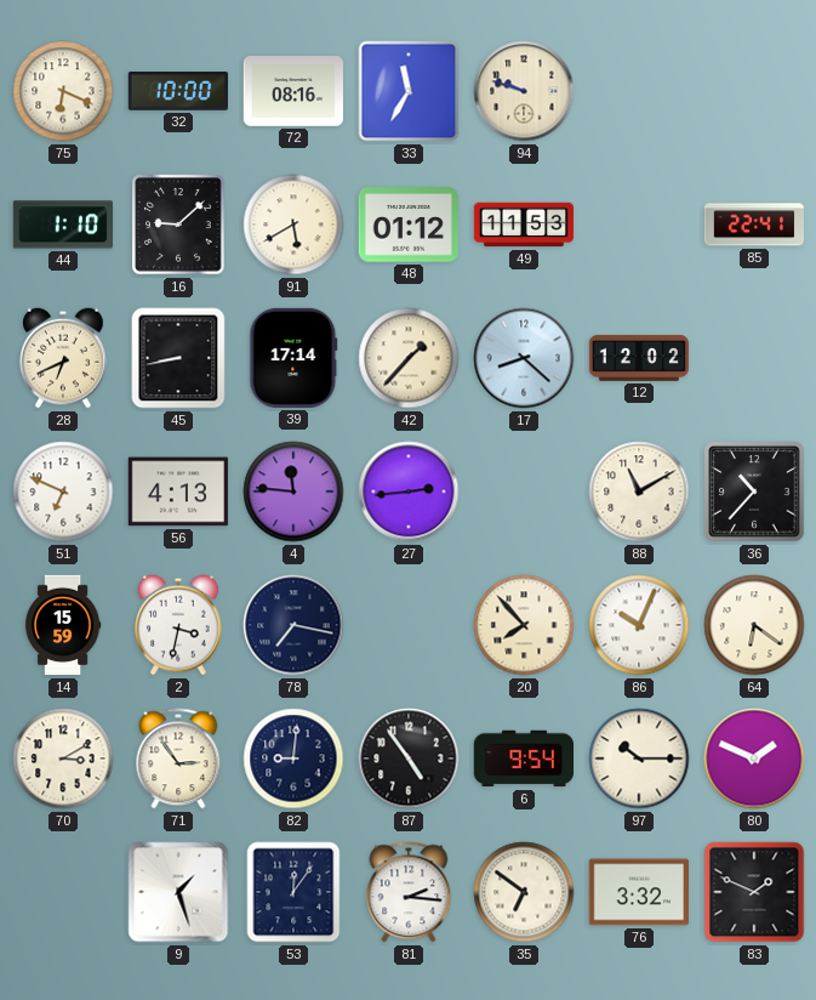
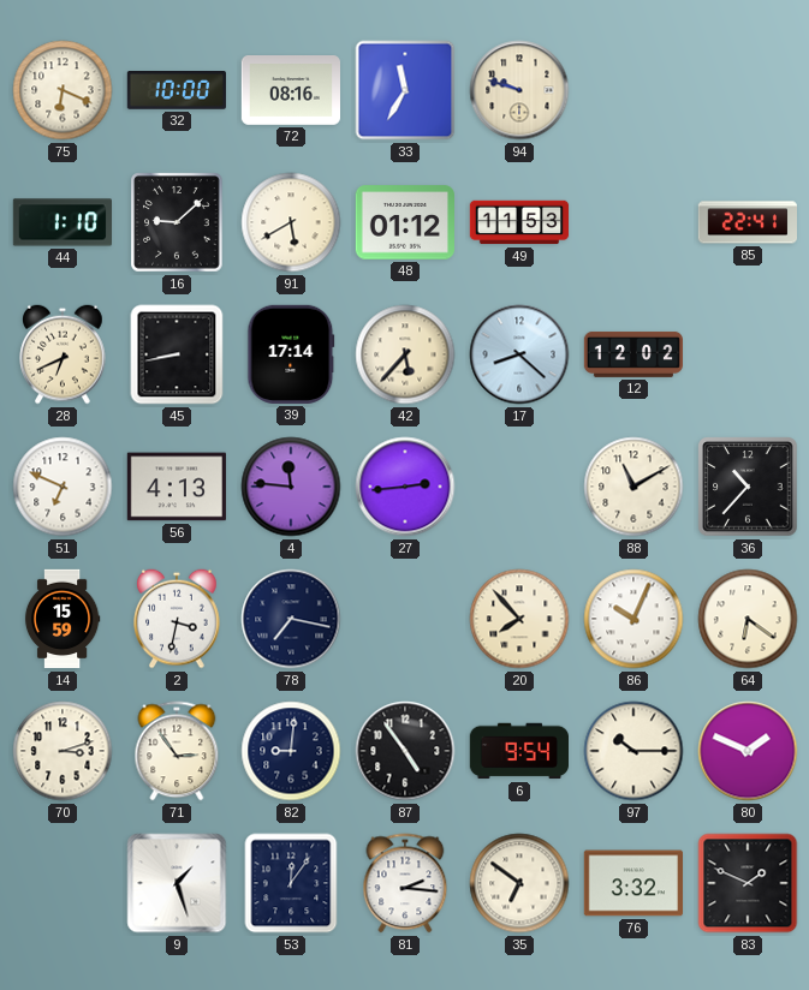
42: 1:37 -> 5:37 (405, 354)
70: 3:10 -> 3:12 (63, 751)
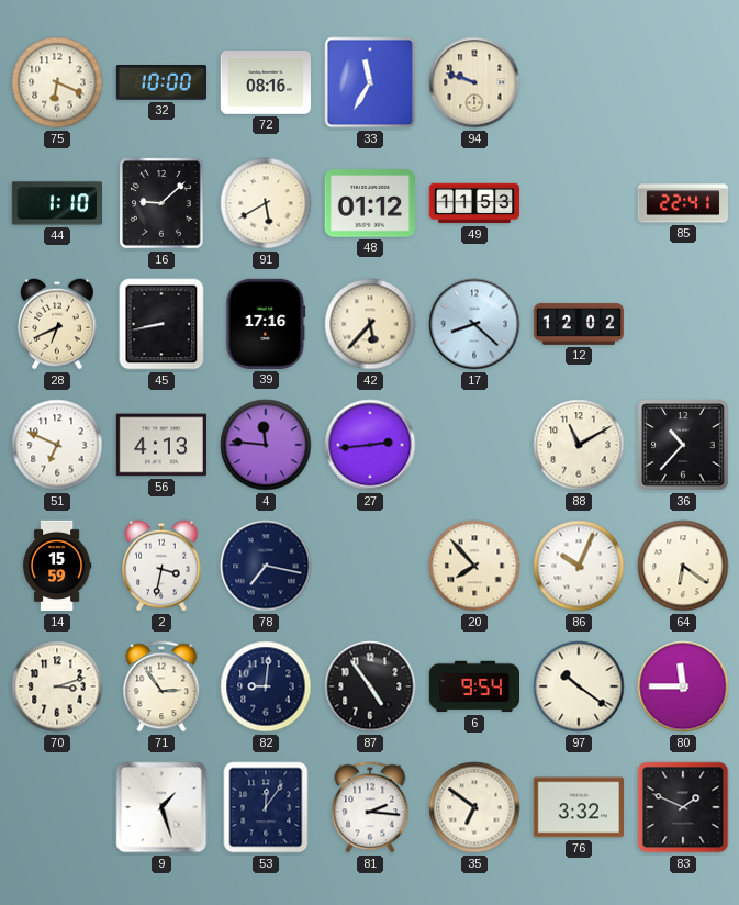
39: 17:14 -> 17:16 (266, 324)
97: 10:15 -> 10:21 (579, 686)
80: 1:49 -> 11:45 (683, 686)
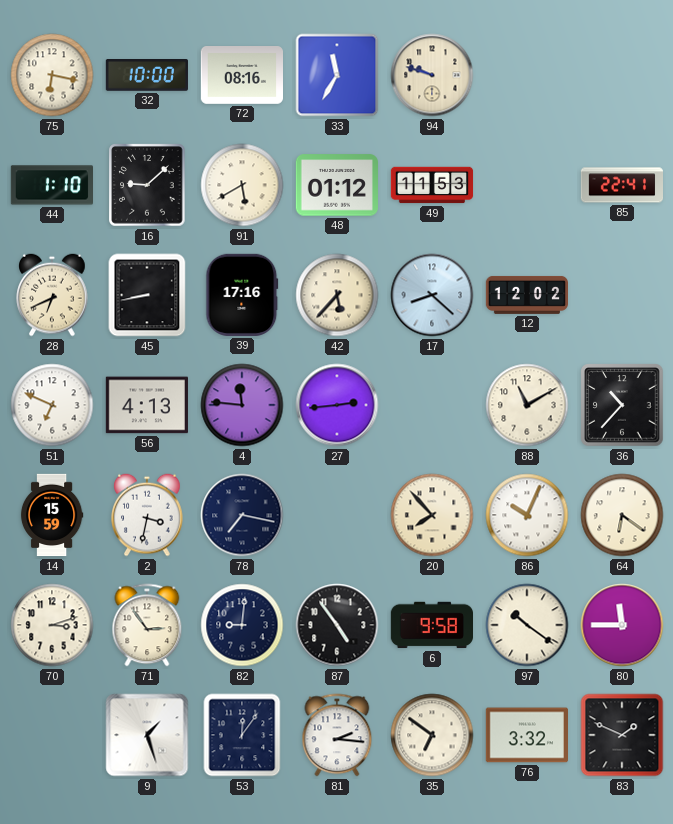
75: 6:19 -> 6:17 (52, 75)
6: 9:54 -> 9:58 (431, 625)
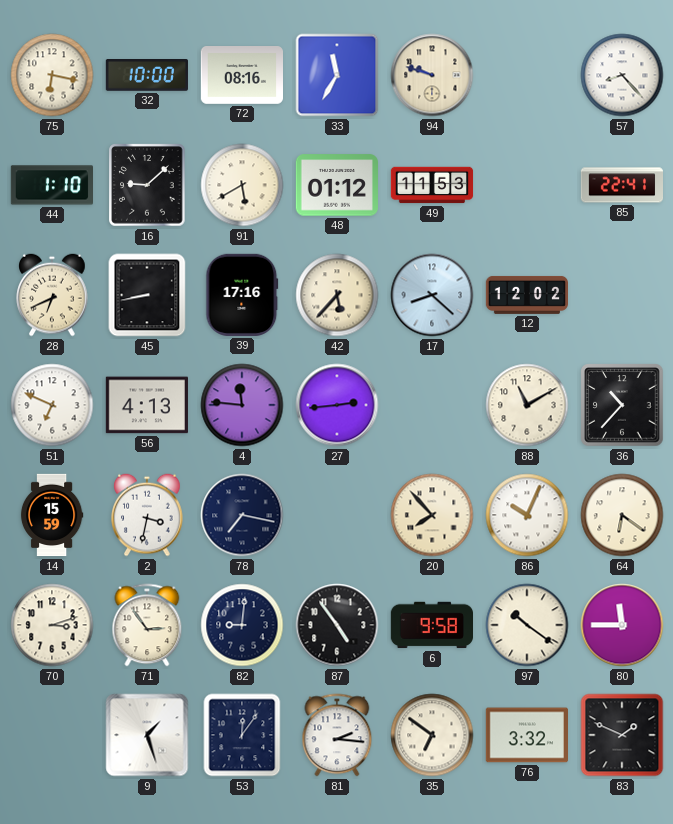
57: none -> 8:23 (622, 75)
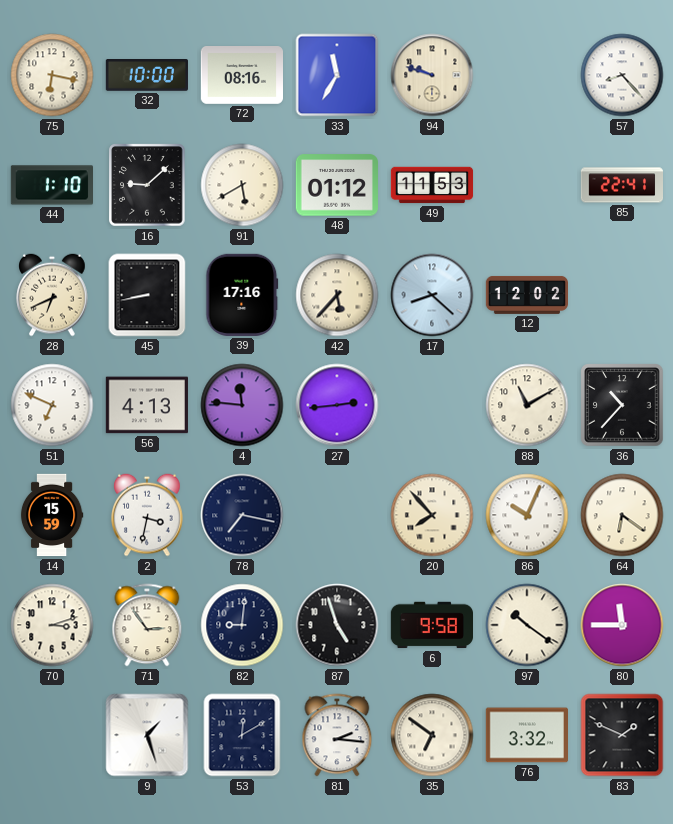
87: 4:54 -> 4:57 (337, 625)
53: 12:06 -> 12:10 (242, 735)
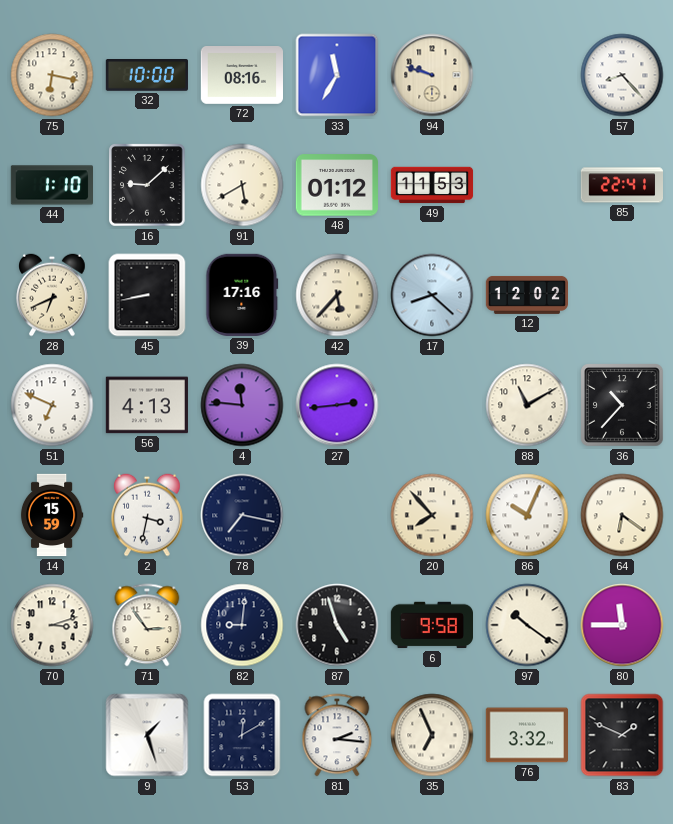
35: 6:51 -> 6:56 (432, 735)
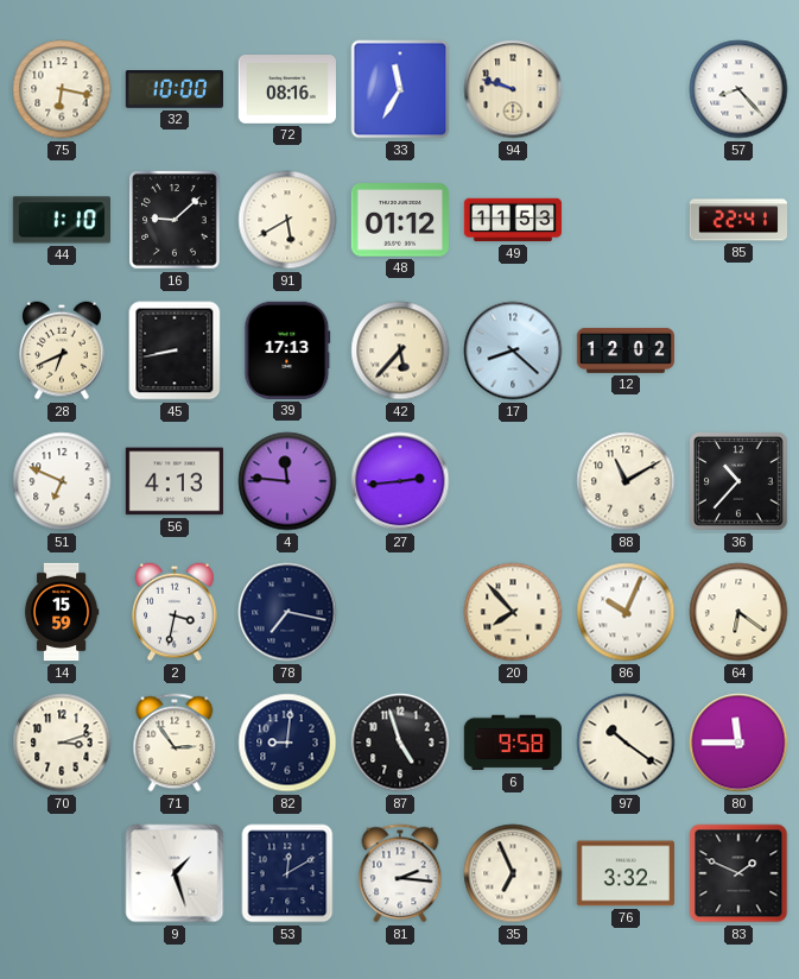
39: 17:16 -> 17:13 (287, 350)
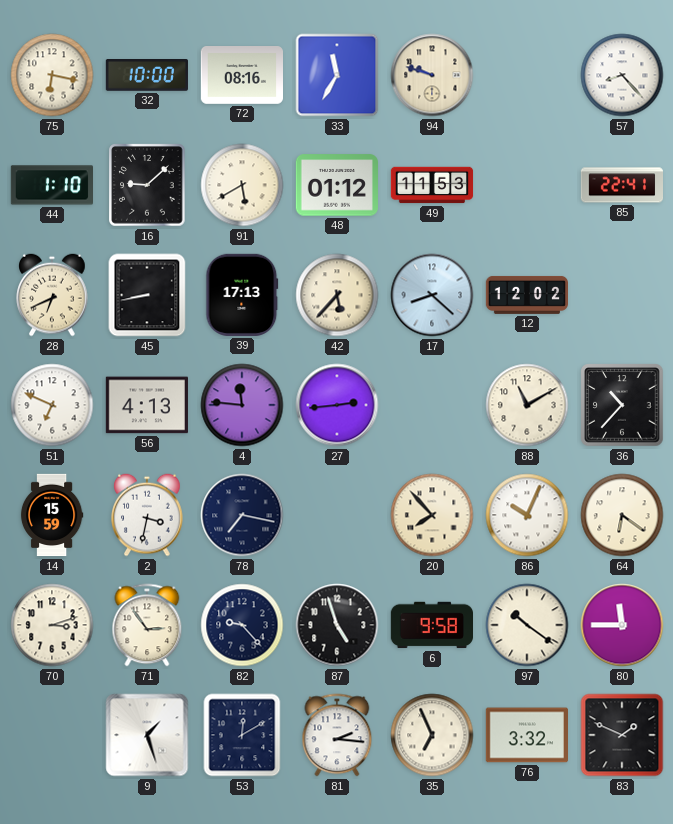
82: 9:01 -> 9:23 (242, 625)
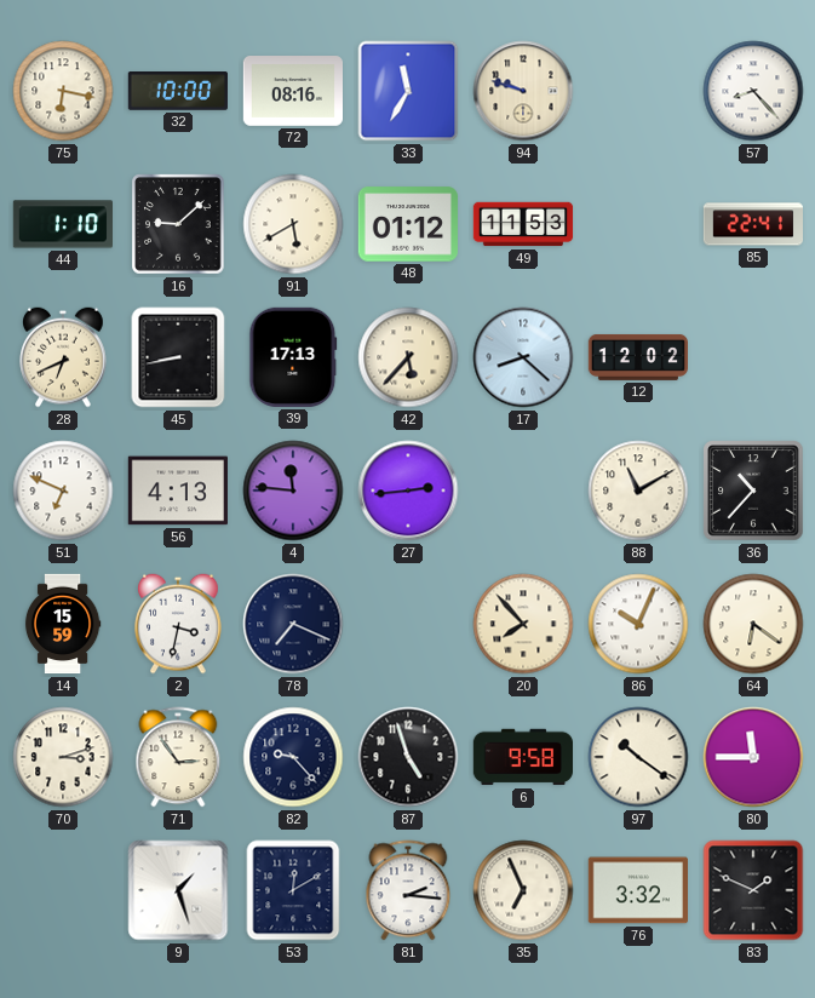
78: 7:17 -> 7:19 (293, 624)
